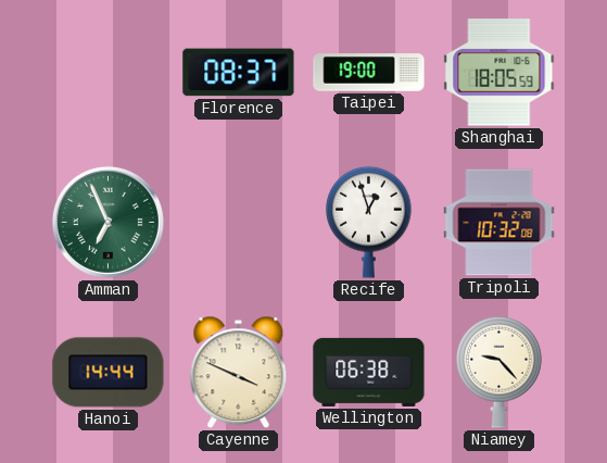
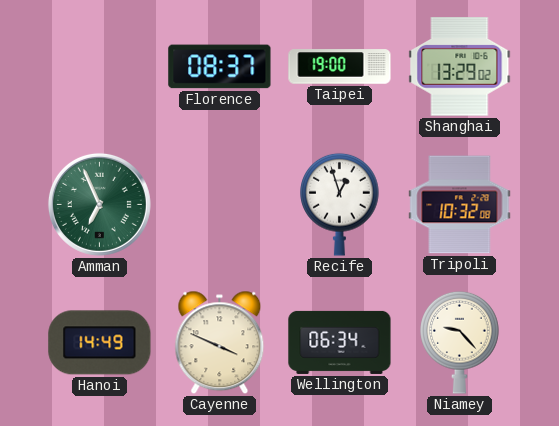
Shanghai: 18:05 -> 13:29 (460, 67)
Hanoi: 14:44 -> 14:49 (100, 343)
Wellington: 06:38 -> 06:34 (340, 342)
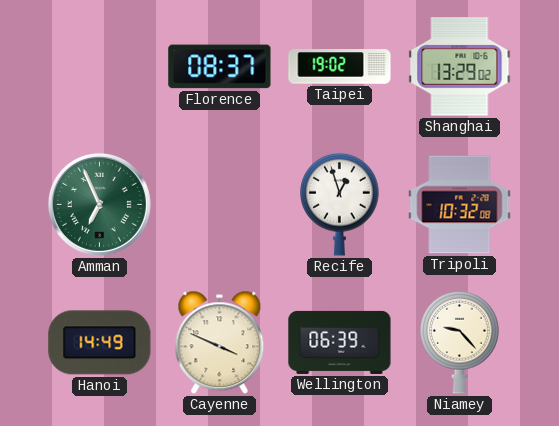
Taipei: 19:00 -> 19:02 (340, 67)
Wellington: 06:34 -> 06:39 (340, 342)
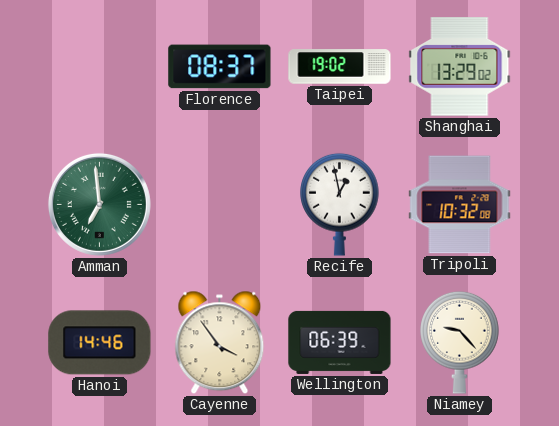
Amman: 6:56 -> 6:59 (99, 204)
Recife: 12:57 -> 12:58 (340, 204)
Hanoi: 14:49 -> 14:46 (100, 343)
Cayenne: 3:49 -> 3:54 (220, 343)
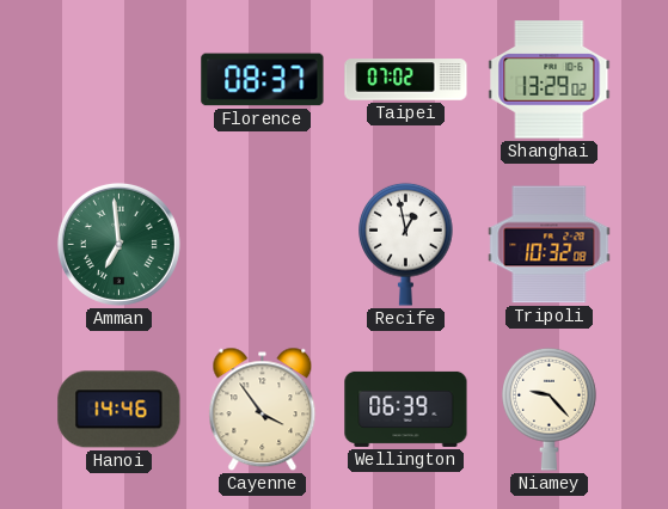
Taipei: 19:02 -> 07:02 (406, 80)
